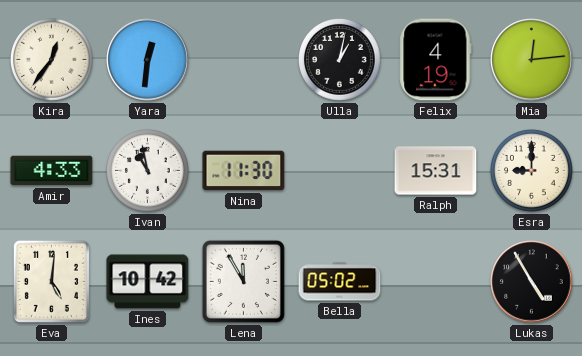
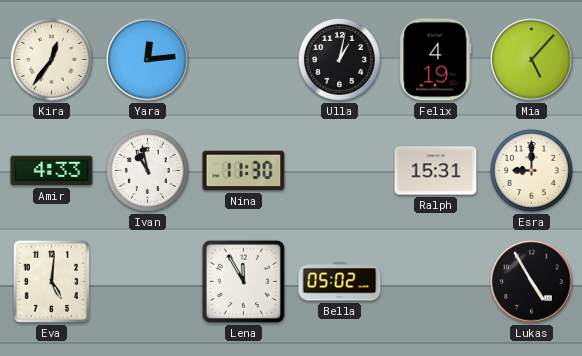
Yara: 12:31 -> 12:14 (148, 60)
Mia: 12:14 -> 5:07 (532, 60)
Ines: 10:42 -> none (148, 282)
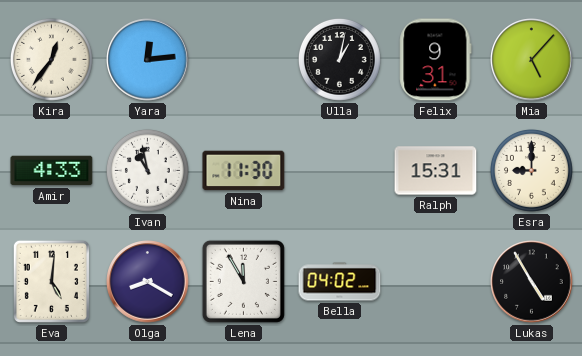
Felix: 4:19 -> 9:31 (436, 60)
Olga: none -> 8:20 (148, 282)
Bella: 05:02 -> 04:02 (340, 282)
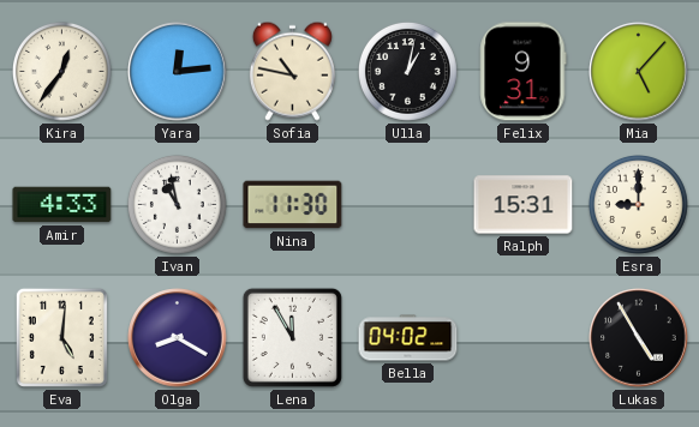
Sofia: none -> 10:47 (292, 71)
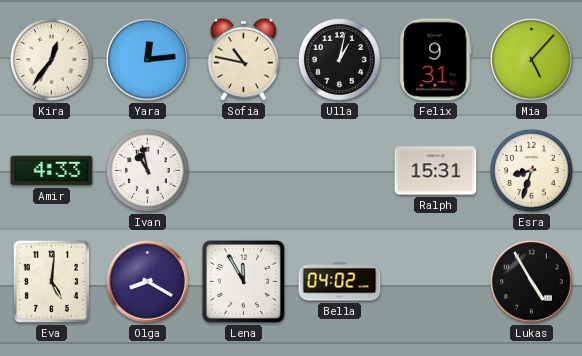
Nina: 11:30 -> none (293, 205)
Esra: 9:00 -> 8:33 (531, 170)
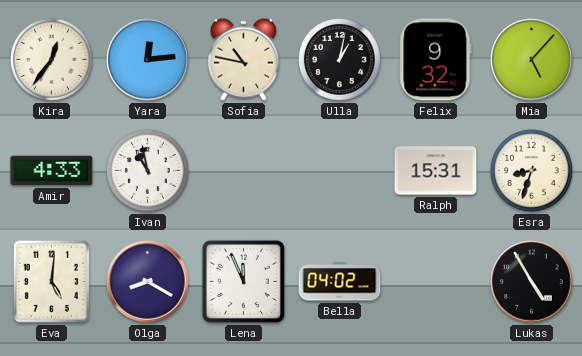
Felix: 9:31 -> 9:32 (436, 60)
Lena: 11:55 -> 11:56 (243, 281)
